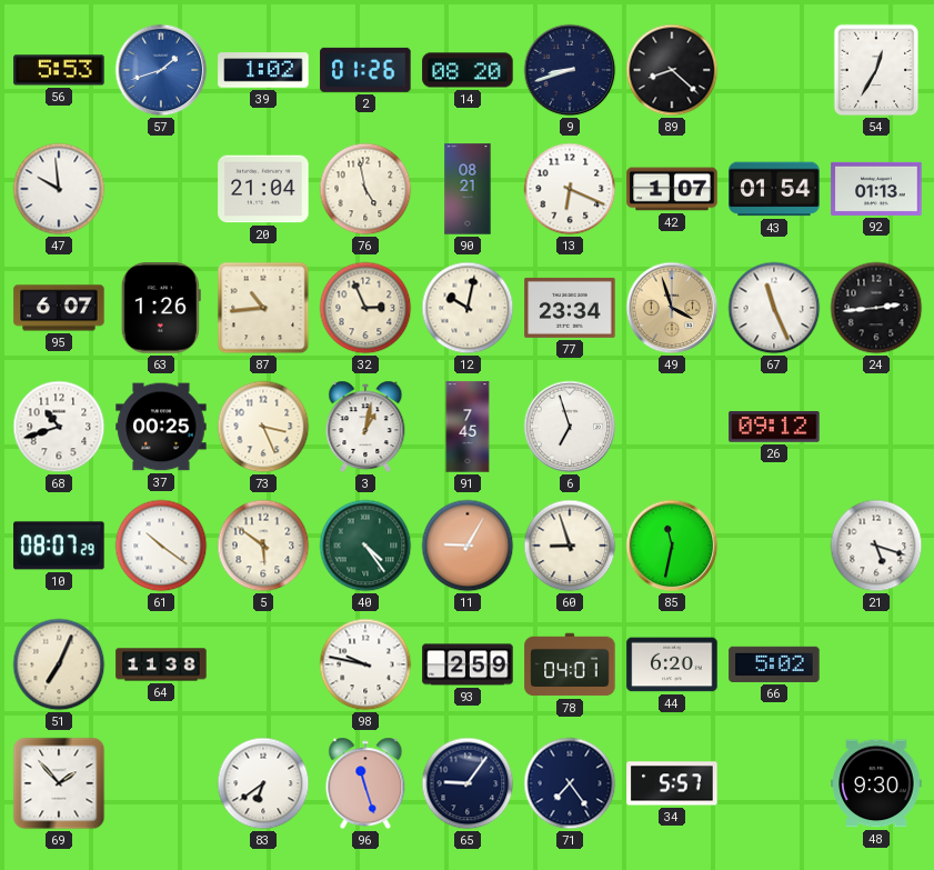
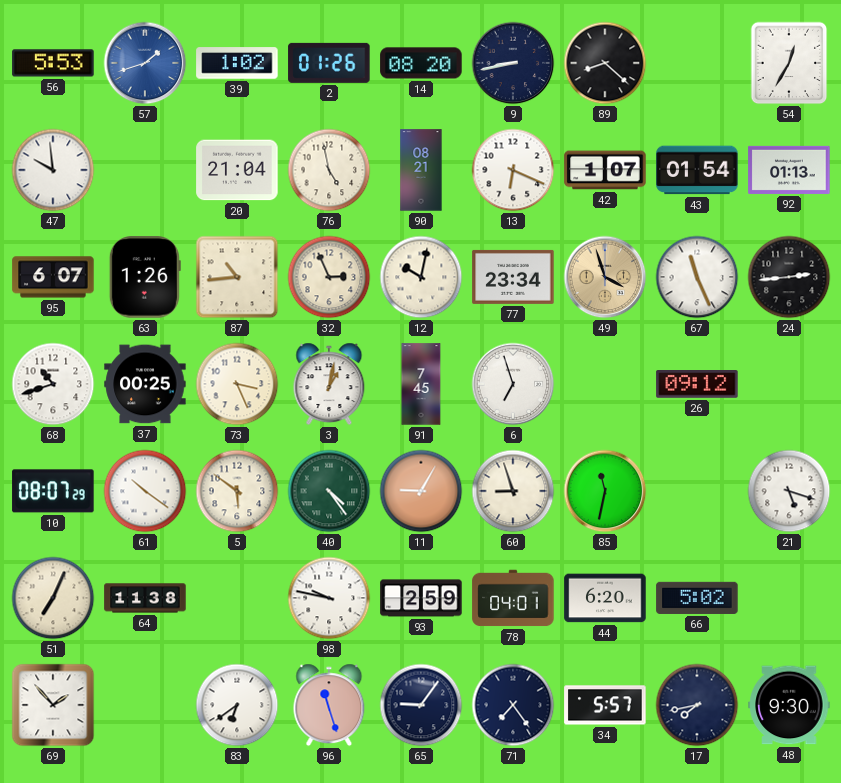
9: 8:42 -> 8:43 (513, 63)
17: none -> 7:43 (697, 705)
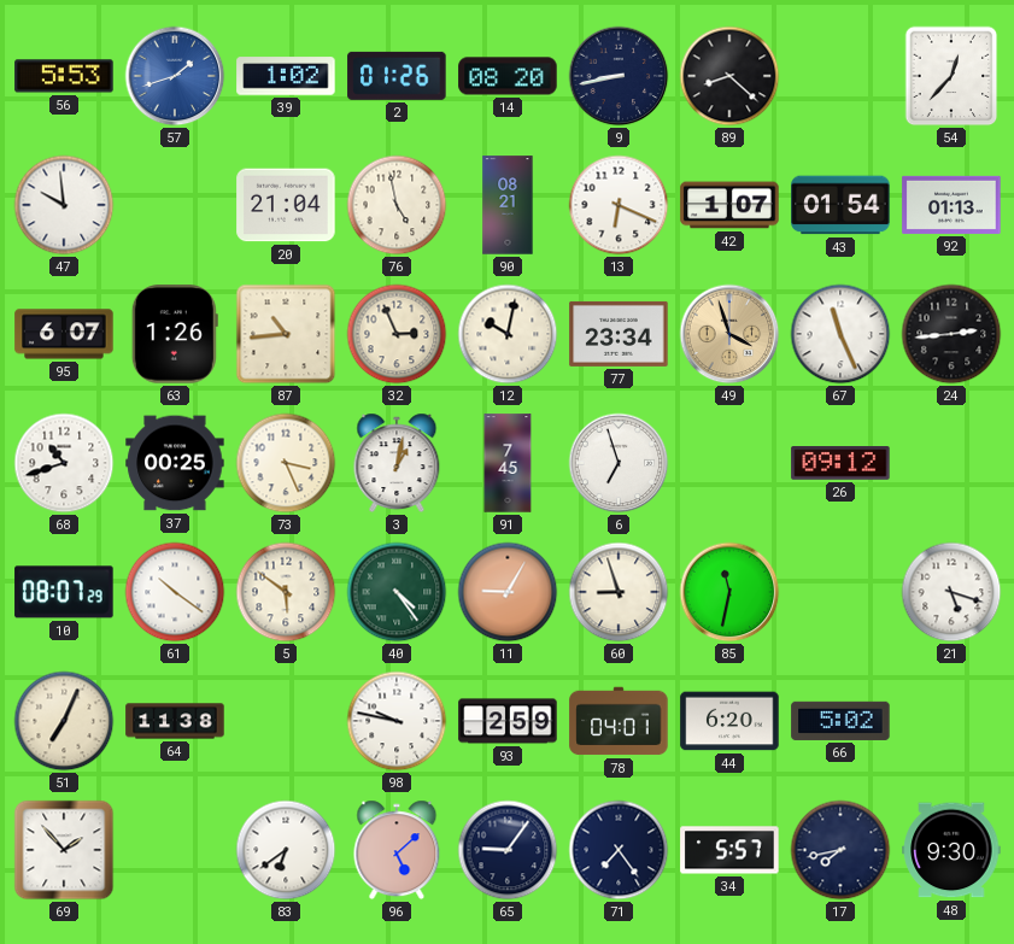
54: 12:35 -> 12:37 (951, 76)
96: 11:27 -> 5:08 (397, 850)
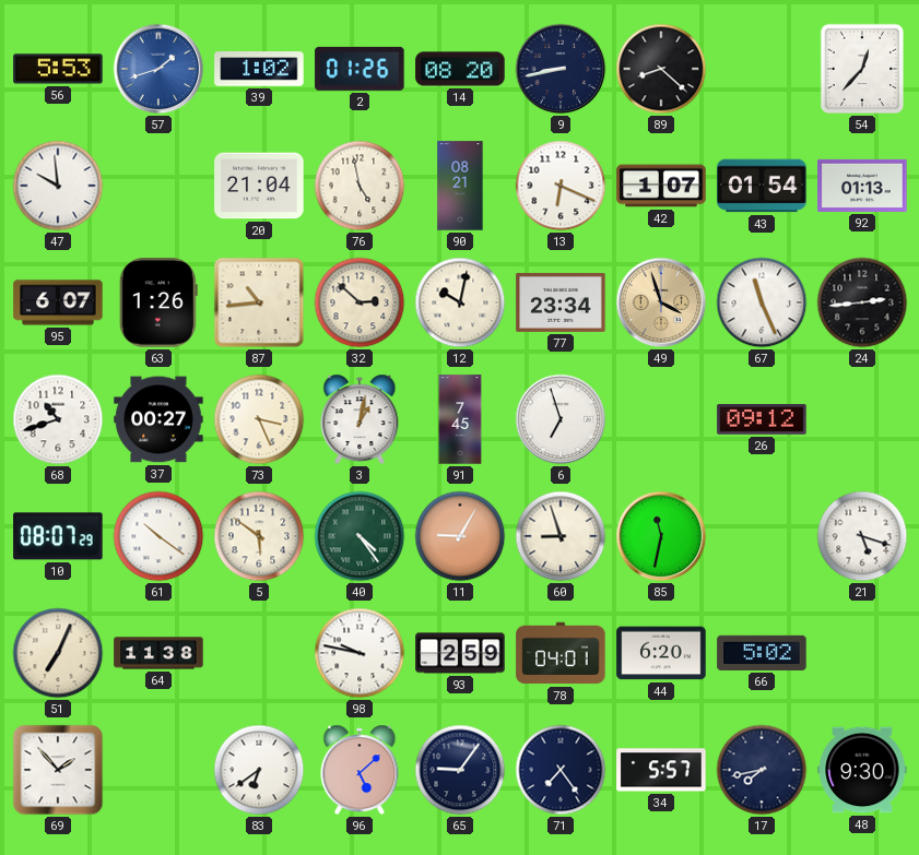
32: 2:56 -> 2:52 (360, 302)
37: 00:25 -> 00:27 (158, 419)
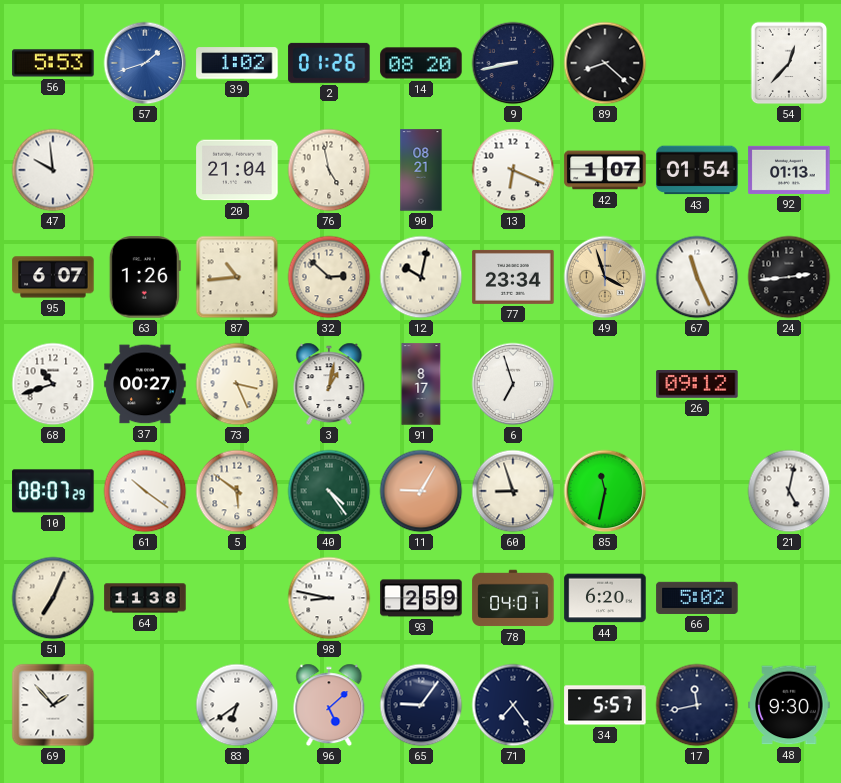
91: 7:45 -> 8:17 (421, 384)
21: 5:18 -> 5:02 (789, 491)
98: 9:47 -> 8:47 (329, 598)
17: 7:43 -> 11:43 (697, 705)
